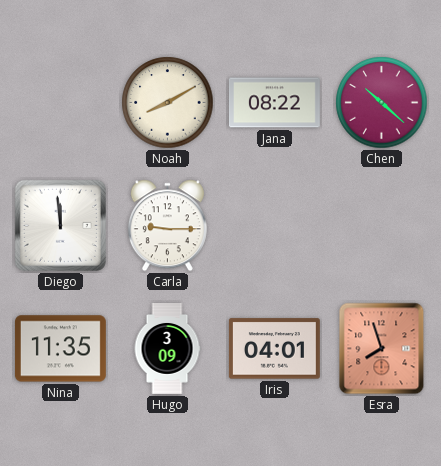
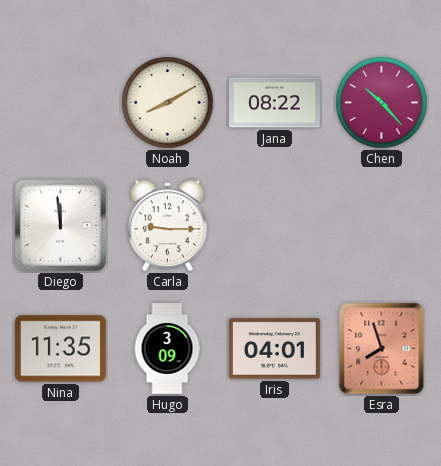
Chen: 10:22 -> 10:23 (382, 103)
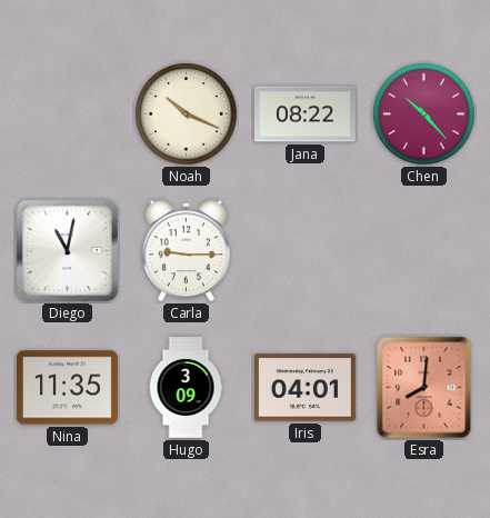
Noah: 8:10 -> 10:19 (187, 114)
Diego: 11:59 -> 11:02 (67, 250)
Esra: 7:57 -> 8:01 (424, 388)
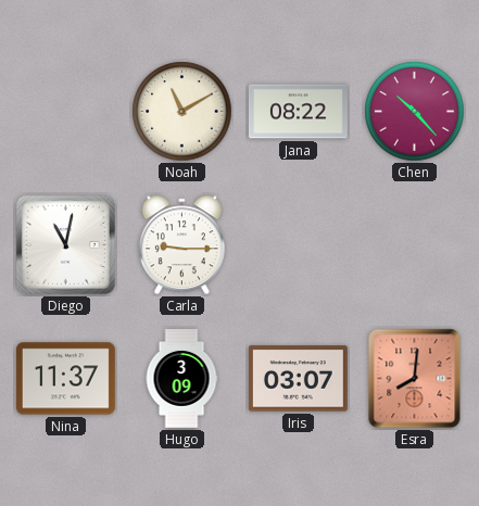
Noah: 10:19 -> 11:10 (182, 112)
Nina: 11:35 -> 11:37 (65, 379)
Iris: 04:01 -> 03:07 (298, 379)
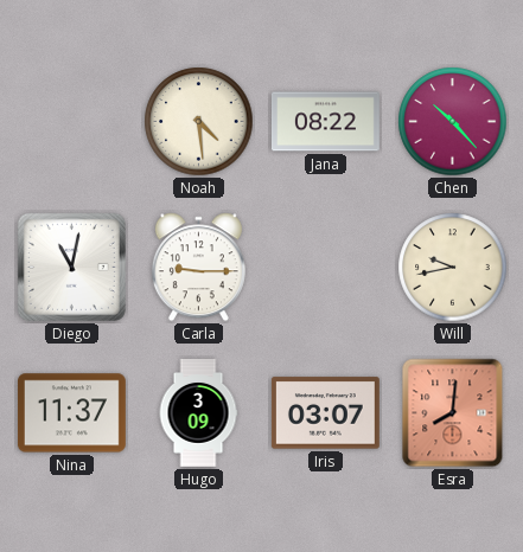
Noah: 11:10 -> 4:29 (199, 122)
Will: none -> 9:43 (453, 268)
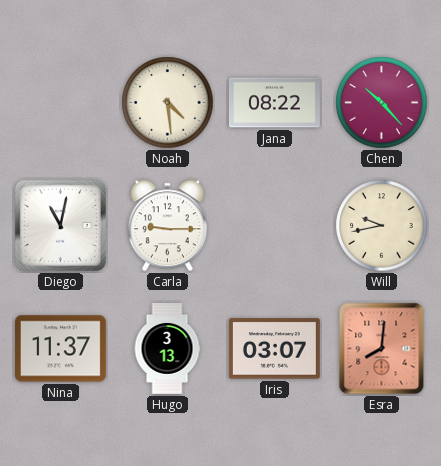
Hugo: 3:09 -> 3:13 (167, 349)
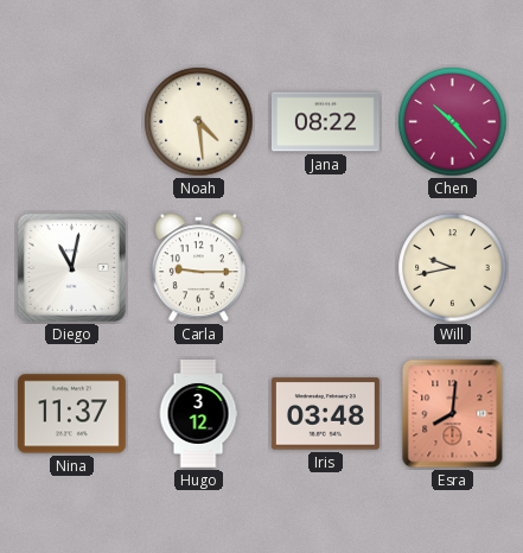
Hugo: 3:13 -> 3:12 (198, 414)
Iris: 03:07 -> 03:48 (325, 414)
